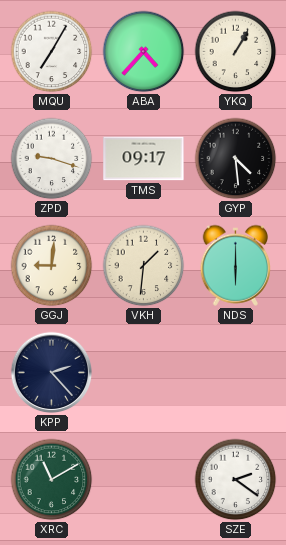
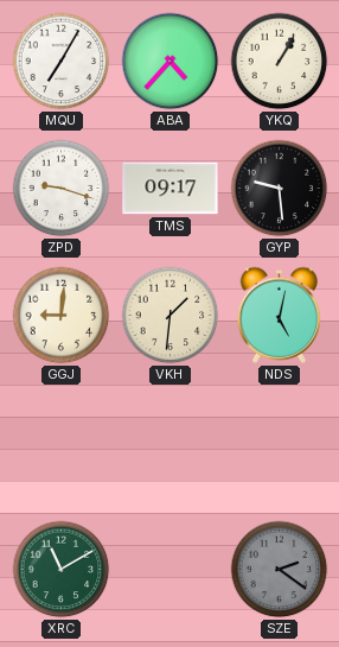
GYP: 4:29 -> 9:29 (280, 189)
NDS: 6:00 -> 5:02 (280, 315)
KPP: 2:23 -> none (52, 373)
SZE dial: white -> grey (280, 570)
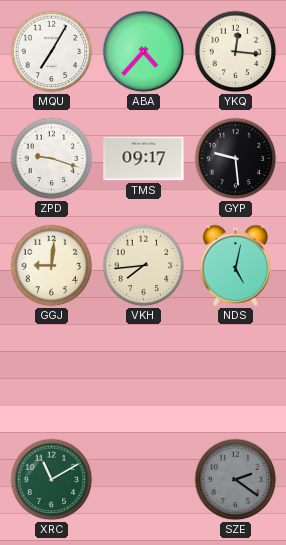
YKQ: 1:05 -> 12:16 (236, 52)
VKH: 1:31 -> 7:44 (144, 266)
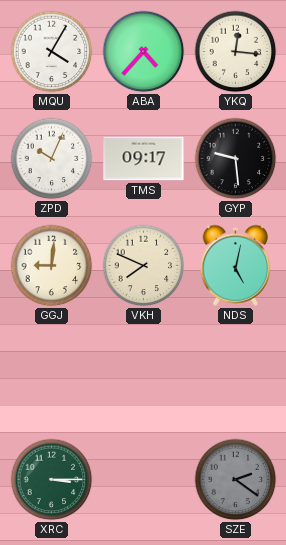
MQU: 7:05 -> 4:05 (52, 52)
ZPD: 9:18 -> 10:04 (52, 159)
VKH: 7:44 -> 7:49 (144, 266)
XRC: 11:10 -> 3:15 (52, 480)
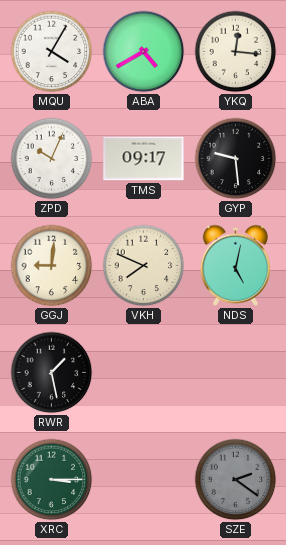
ABA: 4:37 -> 4:40 (144, 52)
RWR: none -> 1:28 (52, 373)
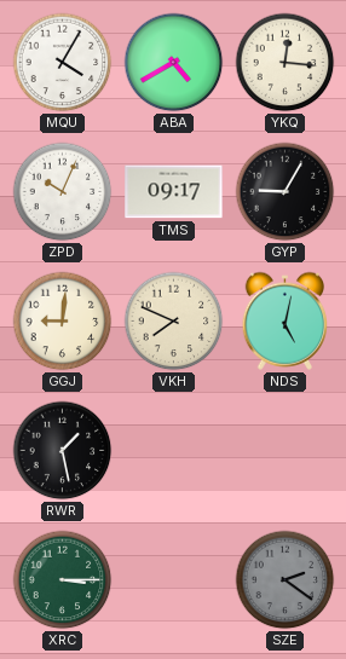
GYP: 9:29 -> 9:05 (286, 192)
